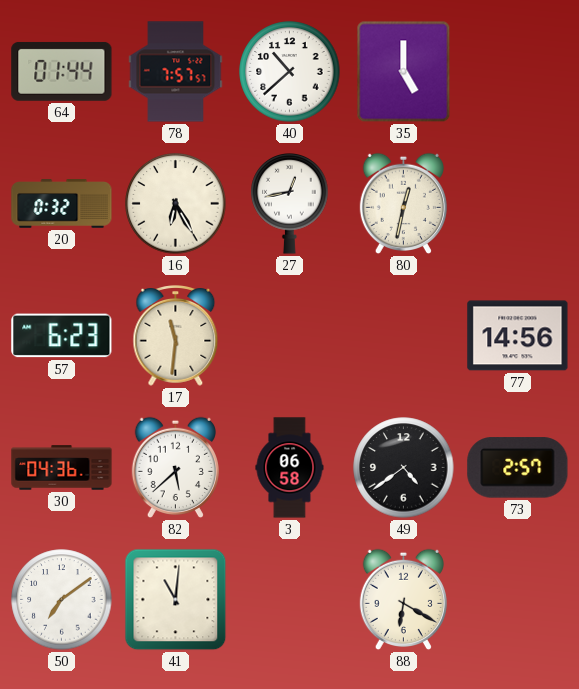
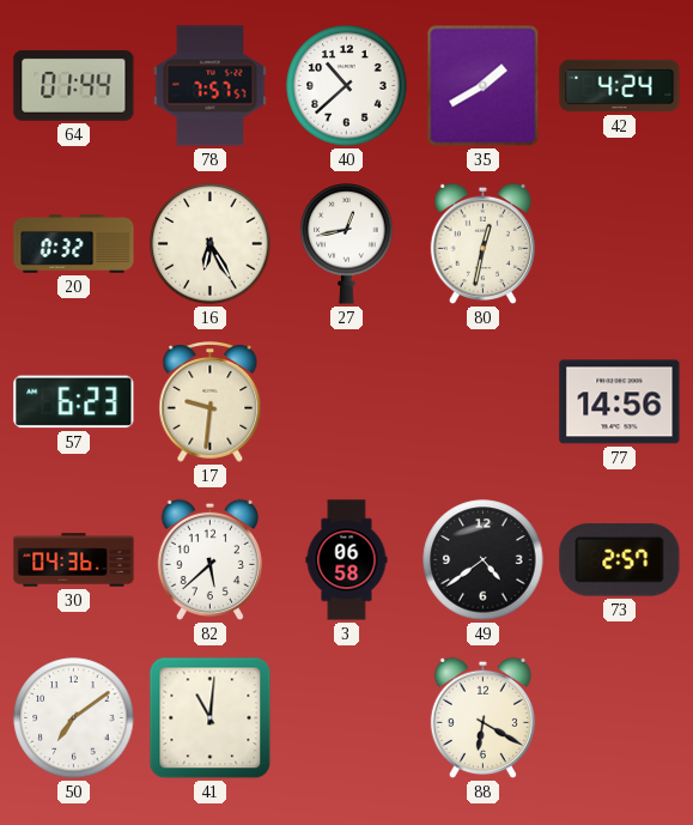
35: 5:00 -> 1:40 (484, 86)
42: none -> 4:24 (620, 86)
17: 11:31 -> 9:31 (211, 402)
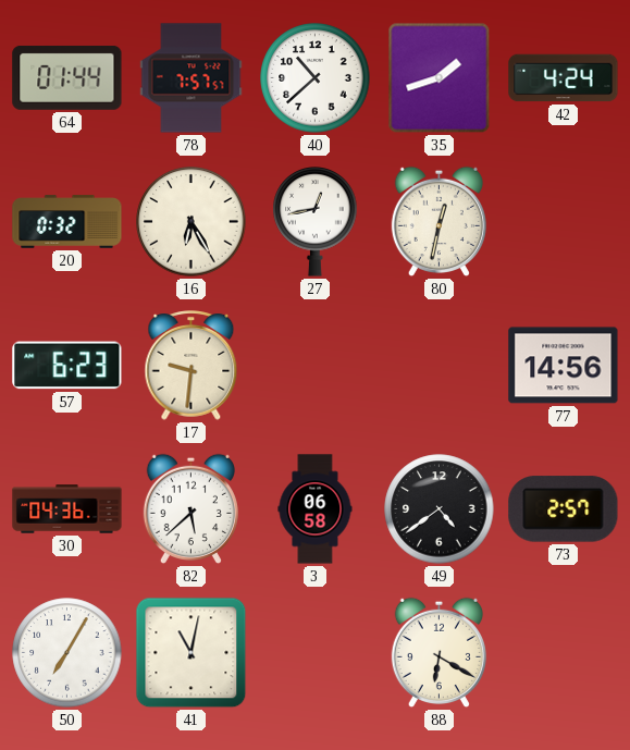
35: 1:40 -> 1:42 (440, 78)
50: 7:09 -> 7:05 (67, 653)
41: 11:01 -> 11:02 (192, 653)
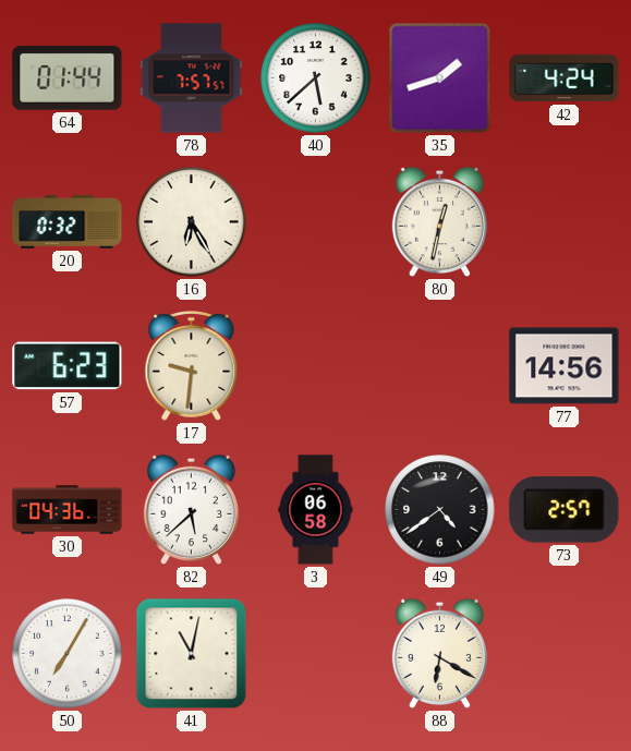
40: 10:38 -> 5:38 (316, 78)
27: 12:43 -> none (316, 222)
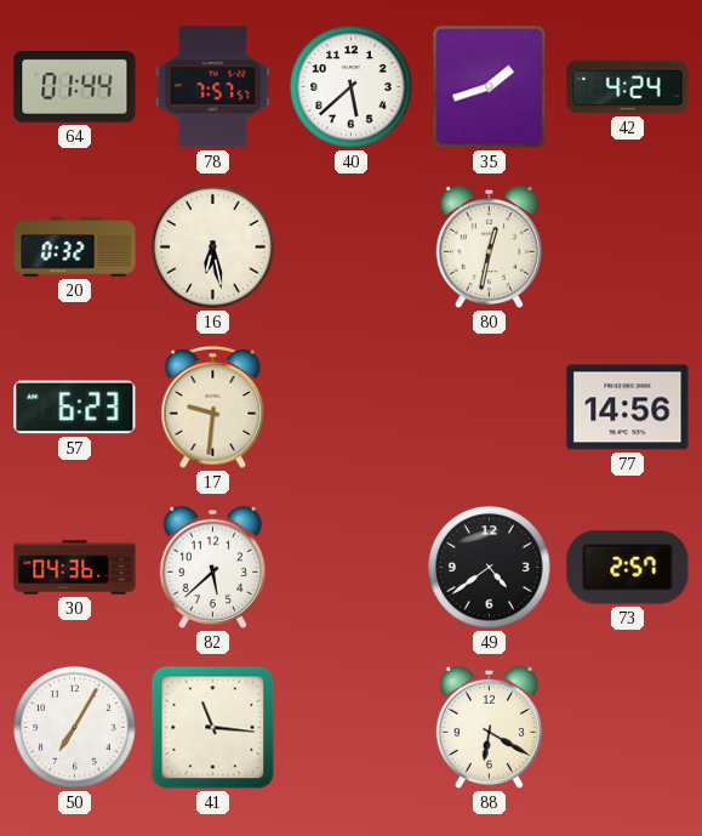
16: 6:25 -> 6:28 (213, 248)
3: 06:58 -> none (316, 510)
41: 11:02 -> 11:16 (213, 728)
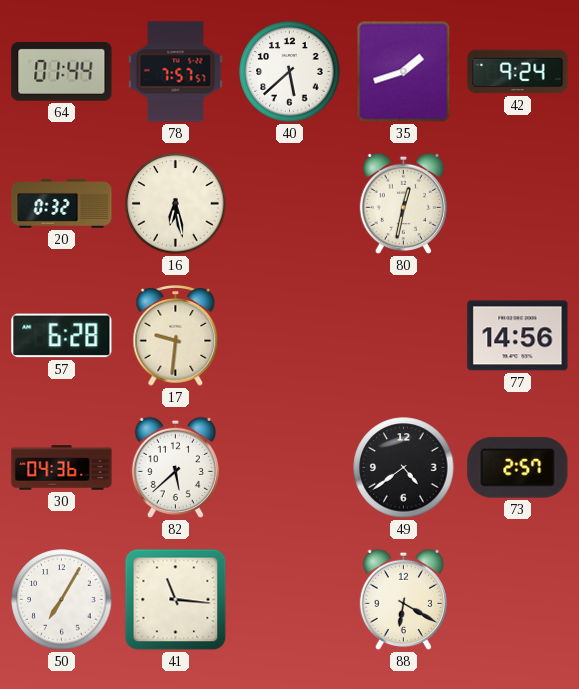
42: 4:24 -> 9:24 (518, 72)
57: 6:23 -> 6:28 (62, 336)
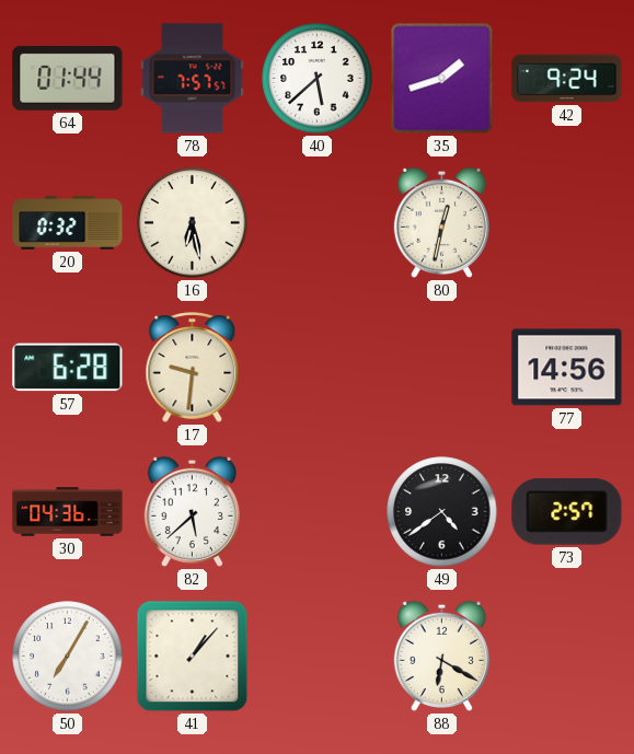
41: 11:16 -> 1:07 (193, 657)
